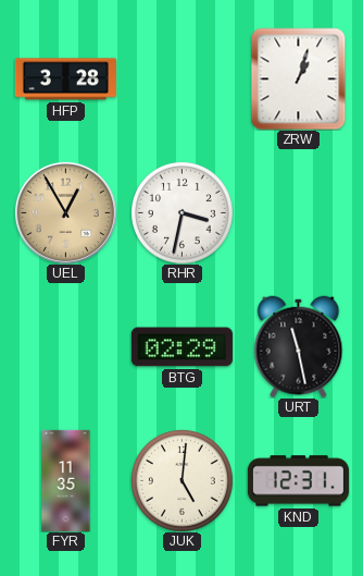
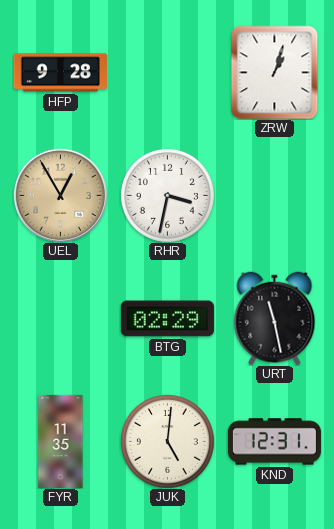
HFP: 3:28 -> 9:28 (60, 73)
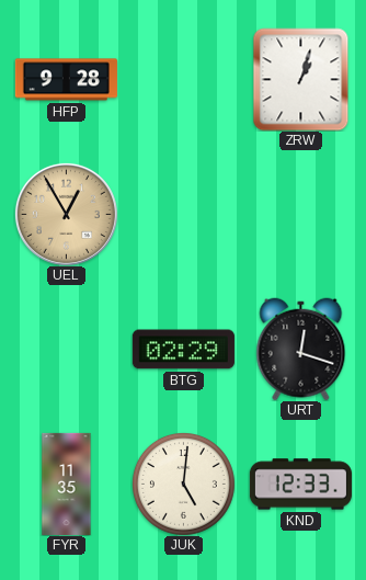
RHR: 3:32 -> none (167, 195)
URT: 11:28 -> 12:18 (301, 349)
KND: 12:31 -> 12:33 (300, 485)
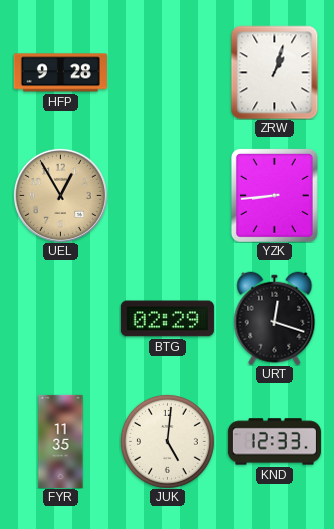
YZK: none -> 8:44 (274, 195)
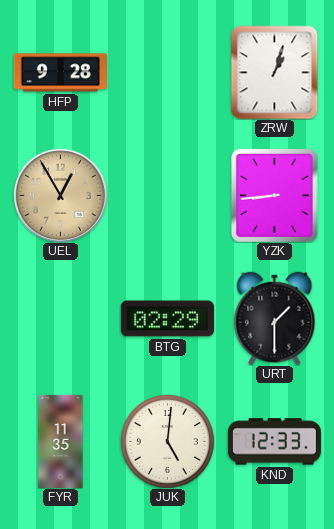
URT: 12:18 -> 1:30 (275, 318)
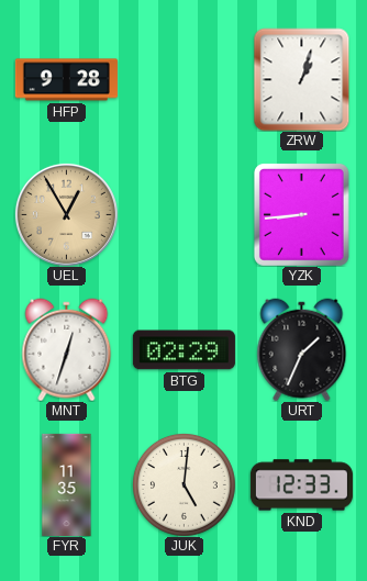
MNT: none -> 12:33 (67, 349)
URT: 1:30 -> 1:34 (302, 349)
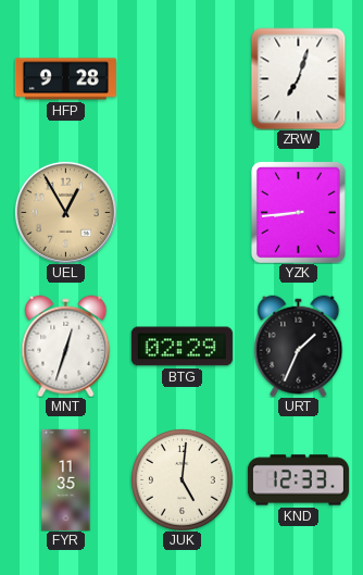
ZRW: 1:03 -> 7:03 (299, 78)
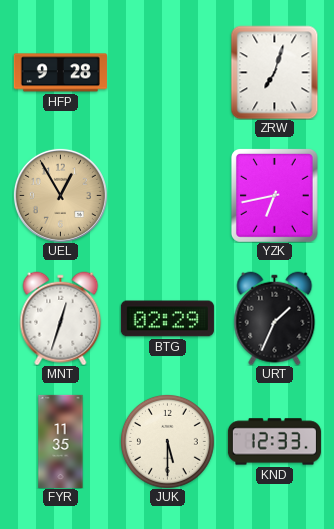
YZK: 8:44 -> 6:43 (274, 195)
JUK: 5:01 -> 5:30 (167, 441)
